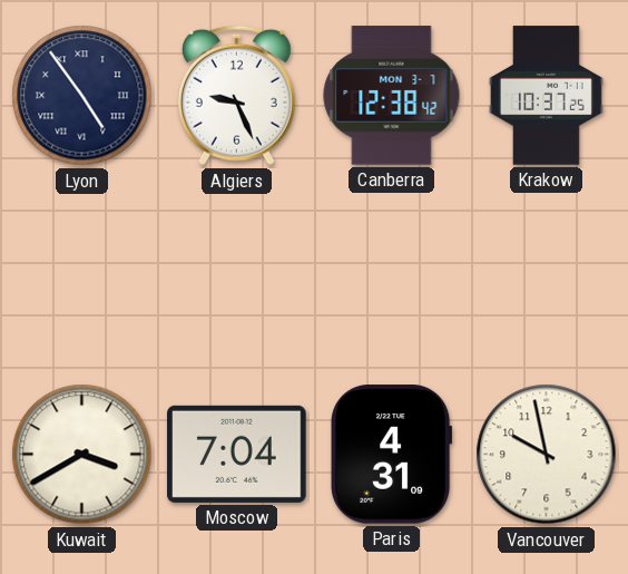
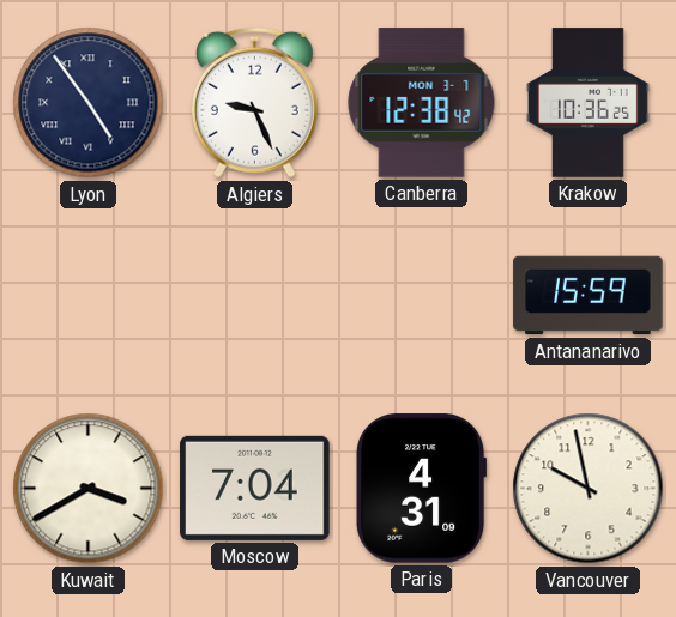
Krakow: 10:37 -> 10:36 (587, 103)
Antananarivo: none -> 15:59 (589, 296)
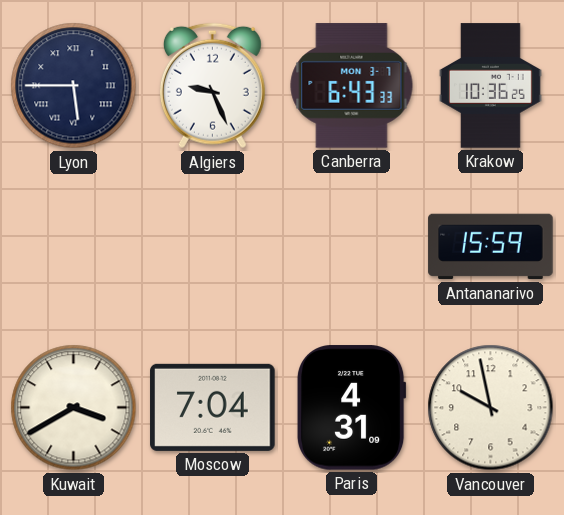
Lyon: 4:54 -> 5:45 (74, 86)
Canberra: 12:38 -> 6:43 (352, 86)
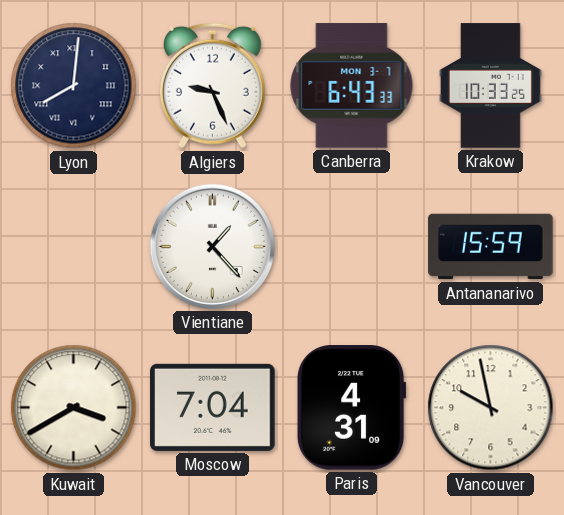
Lyon: 5:45 -> 8:01 (74, 86)
Krakow: 10:36 -> 10:33 (490, 86)
Vientiane: none -> 1:23 (212, 246)
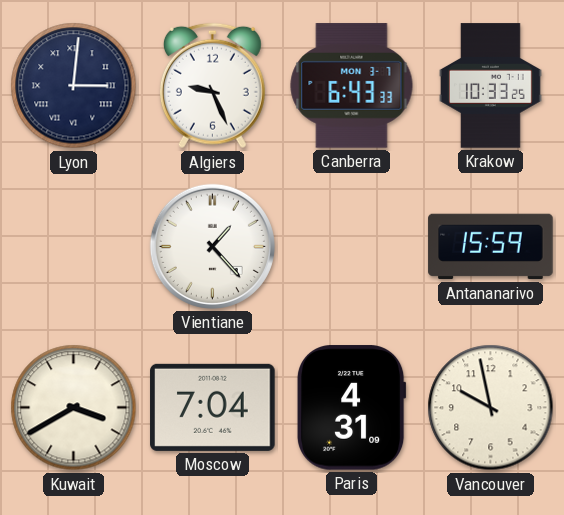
Lyon: 8:01 -> 3:01 (74, 86)
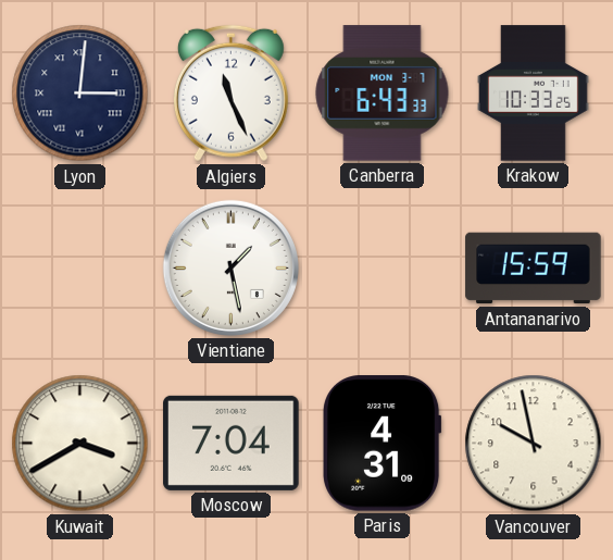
Algiers: 9:26 -> 11:26 (230, 94)
Vientiane: 1:23 -> 1:28 (230, 267)
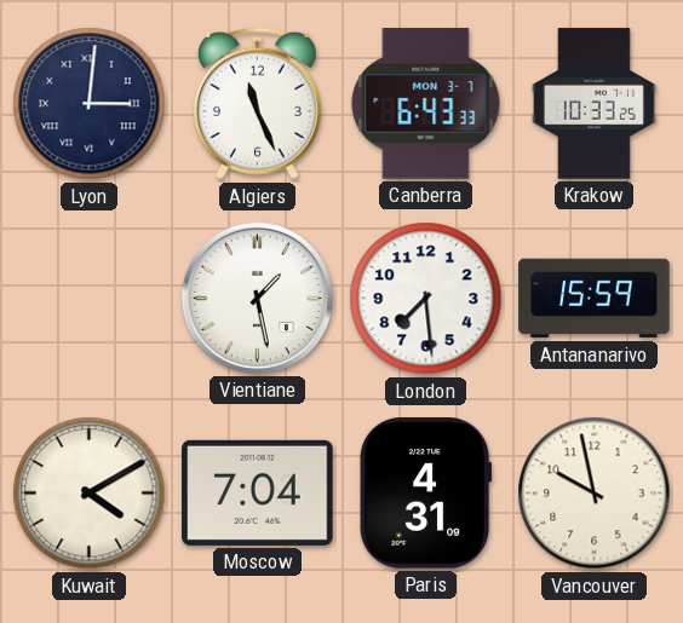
London: none -> 7:29 (426, 299)
Kuwait: 3:40 -> 4:10 (90, 494)
